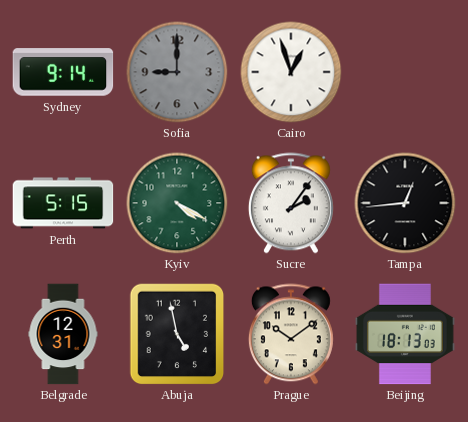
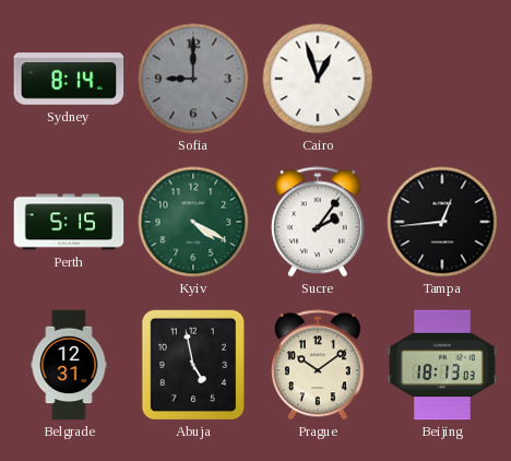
Sydney: 9:14 -> 8:14 (69, 79)
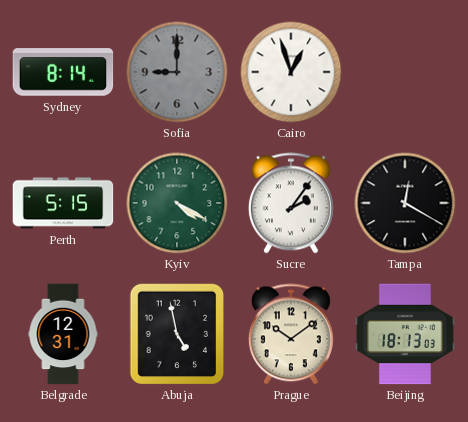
Tampa: 12:44 -> 12:20 (405, 203)
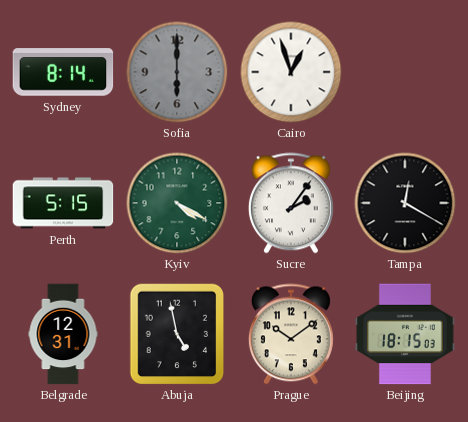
Sofia: 9:00 -> 6:00 (177, 72)
Beijing: 18:13 -> 18:15 (406, 334)
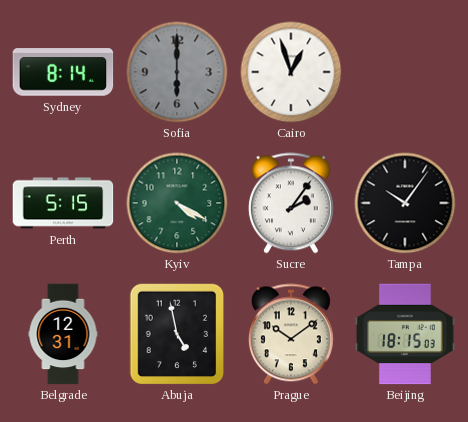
Tampa: 12:20 -> 10:06 (405, 203)
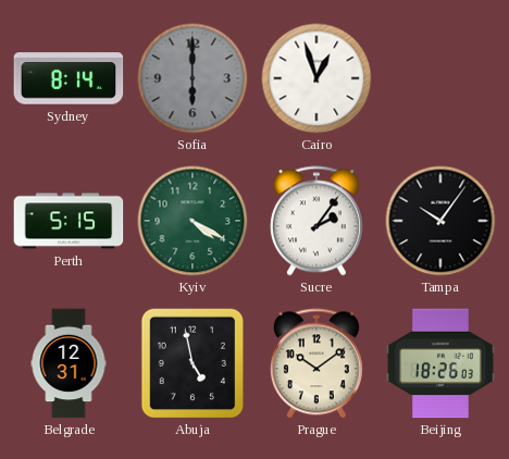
Beijing: 18:15 -> 18:26 (442, 363)
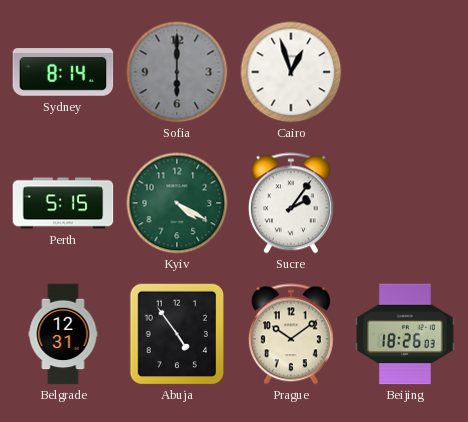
Tampa: 10:06 -> none (440, 221)
Abuja: 4:58 -> 4:54 (177, 334)
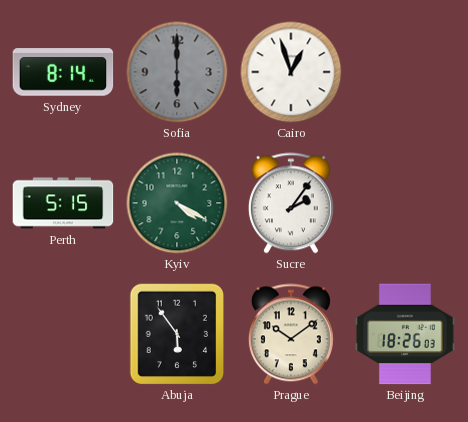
Belgrade: 12:31 -> none (63, 334)
Abuja: 4:54 -> 5:54 (177, 334)
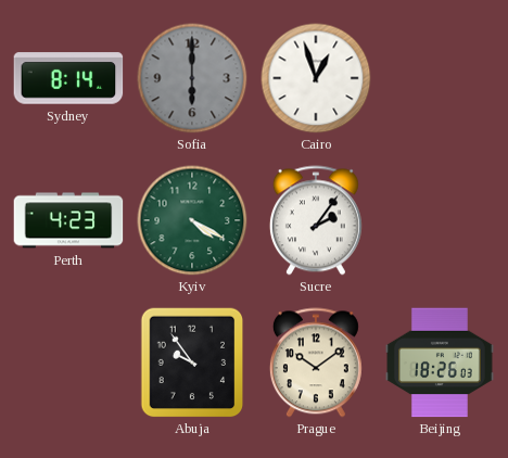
Perth: 5:15 -> 4:23 (68, 220)
Abuja: 5:54 -> 9:54 (192, 362)
